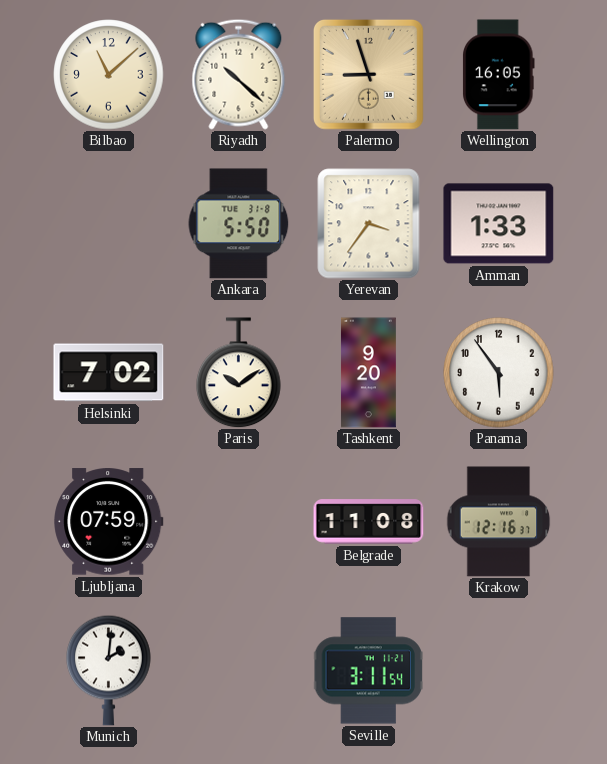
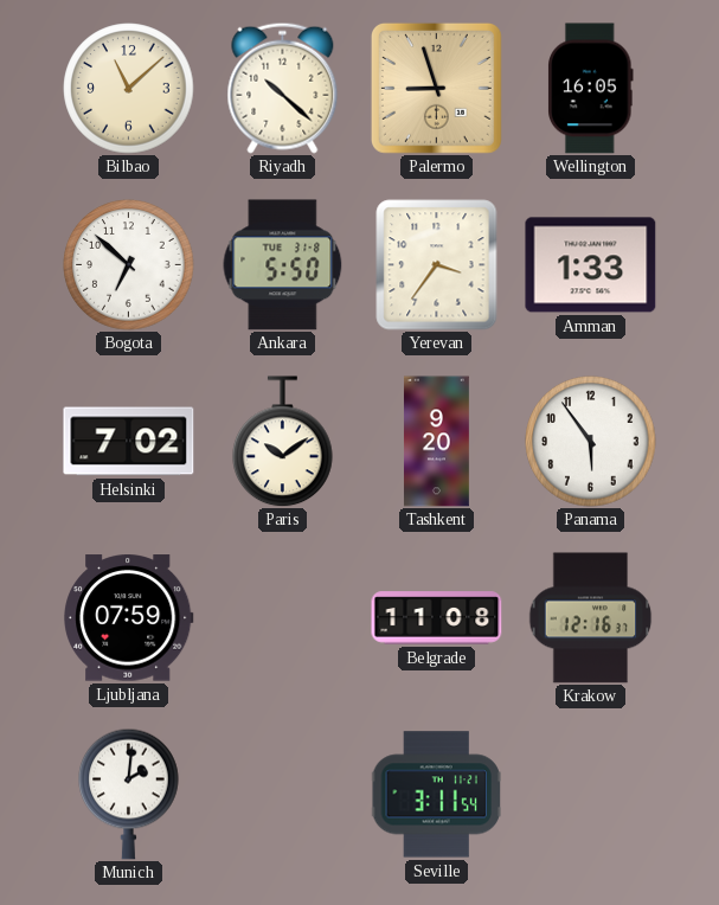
Bogota: none -> 6:52 (129, 265)
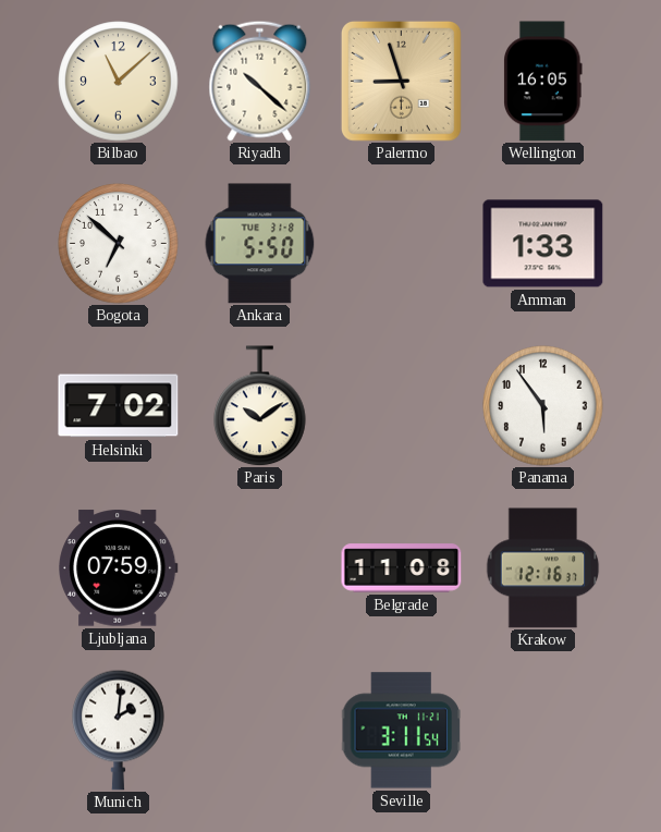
Yerevan: 3:36 -> none (437, 265)
Tashkent: 9:20 -> none (436, 442)
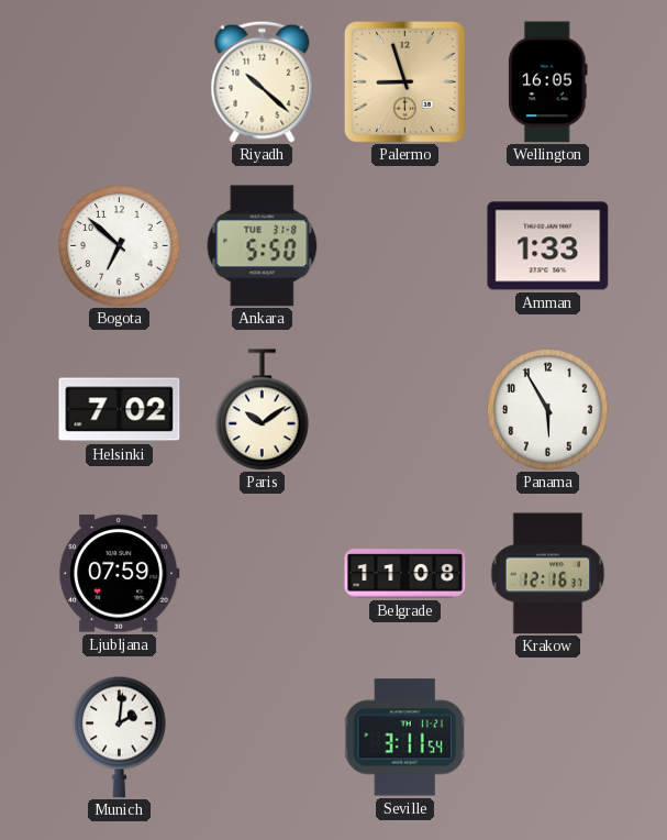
Bilbao: 11:08 -> none (119, 82)
Panama: 5:54 -> 5:55 (548, 410)
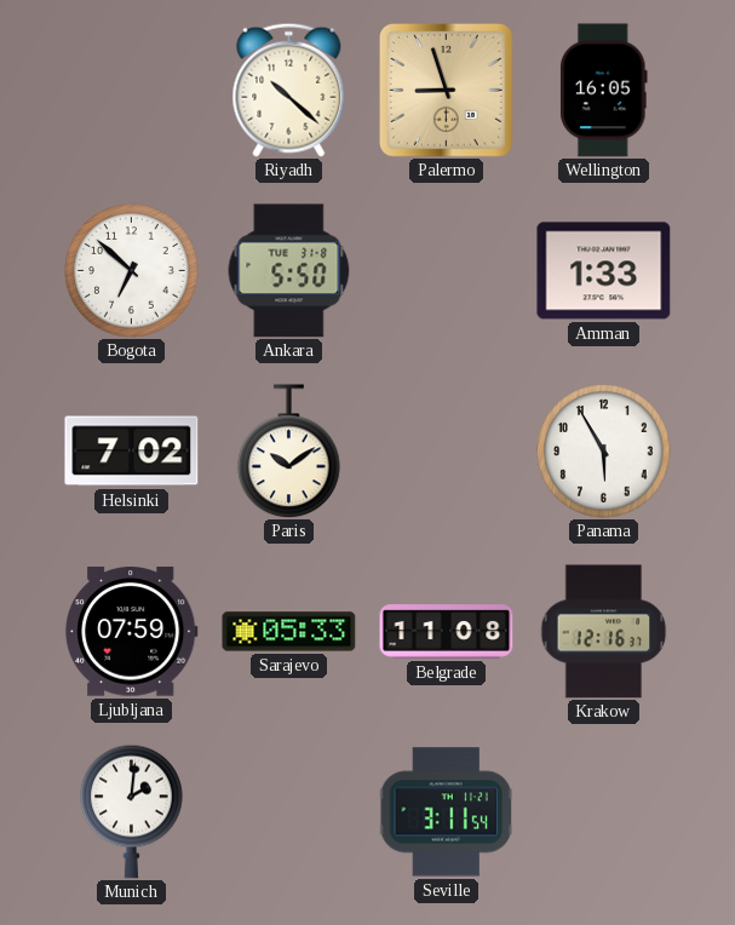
Sarajevo: none -> 05:33 (289, 632)
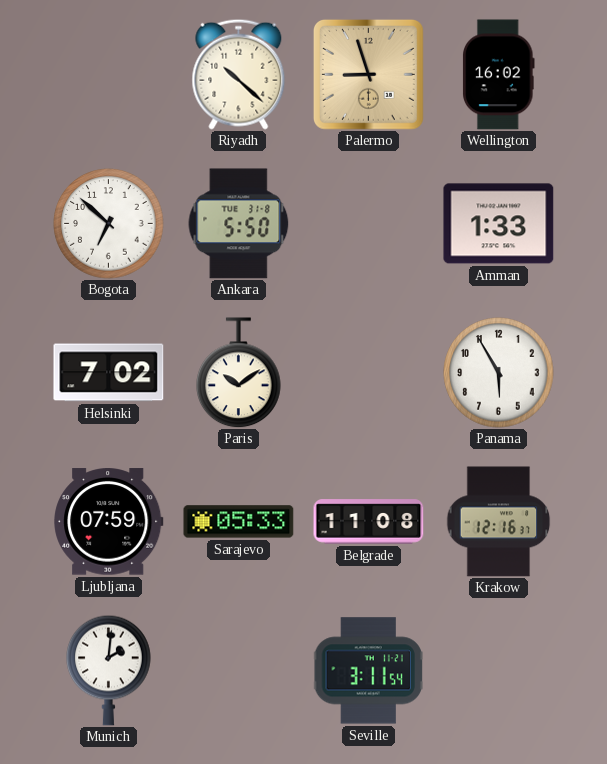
Wellington: 16:05 -> 16:02 (499, 75)
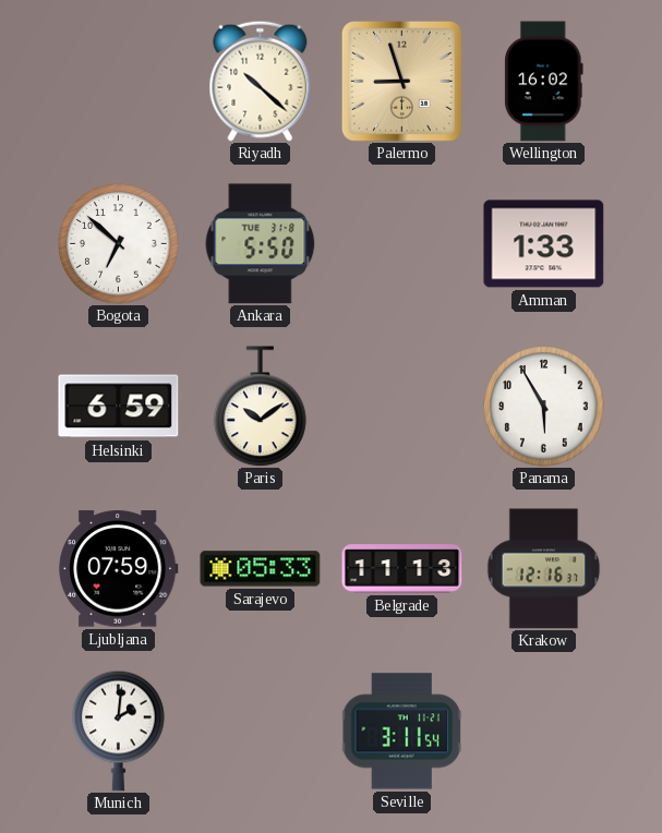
Helsinki: 7:02 -> 6:59 (119, 407)
Belgrade: 11:08 -> 11:13 (402, 569)
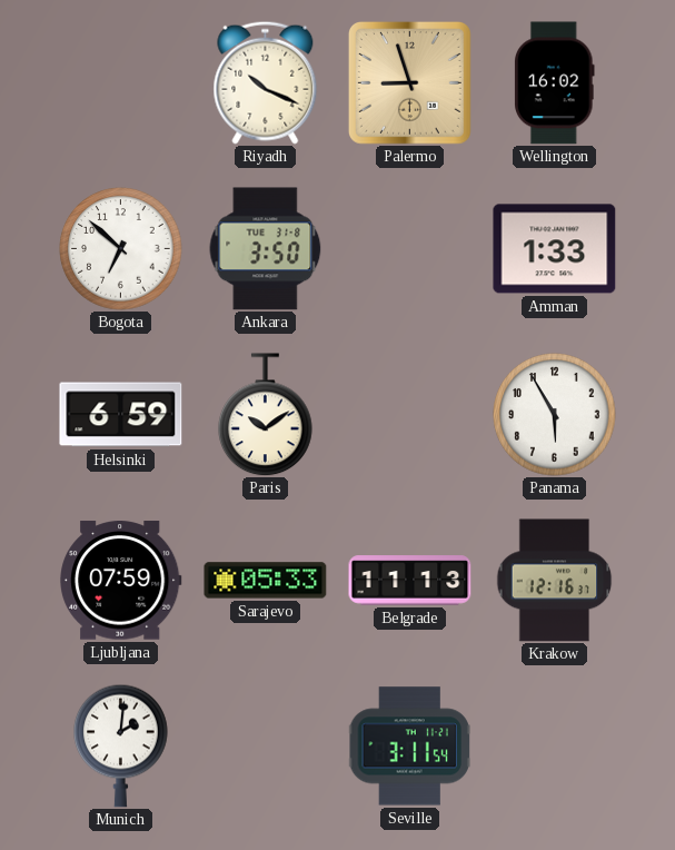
Riyadh: 10:22 -> 10:19 (266, 82)
Ankara: 5:50 -> 3:50 (266, 249)
